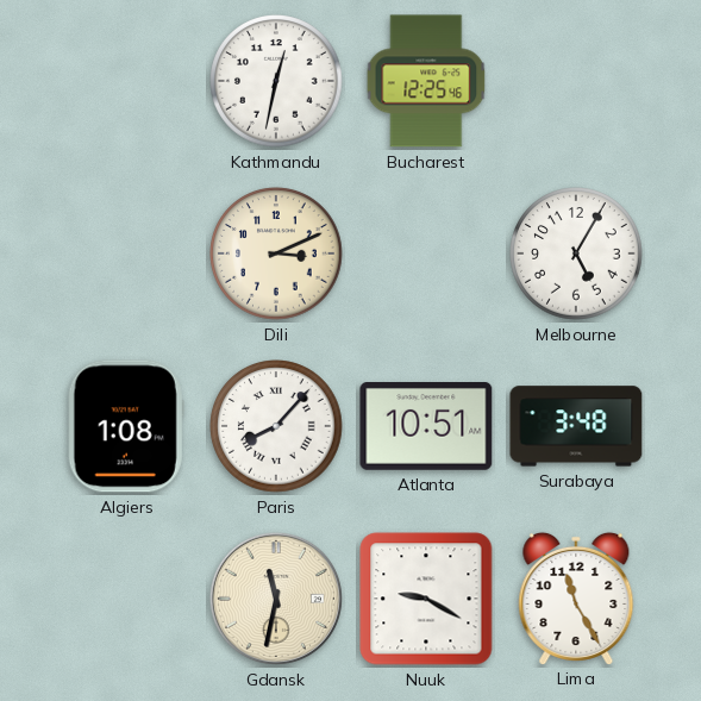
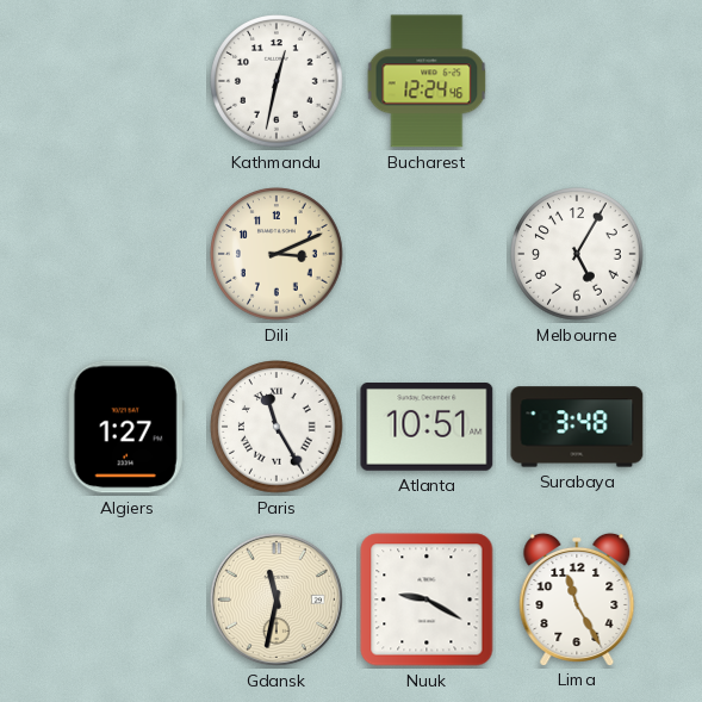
Bucharest: 12:25 -> 12:24 (427, 81)
Algiers: 1:08 -> 1:27 (126, 427)
Paris: 8:07 -> 11:25 (277, 427)
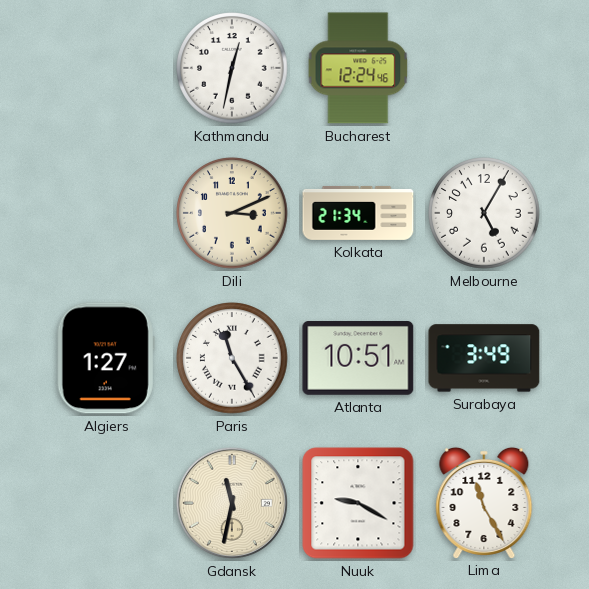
Kolkata: none -> 21:34 (358, 213)
Surabaya: 3:48 -> 3:49 (484, 358)
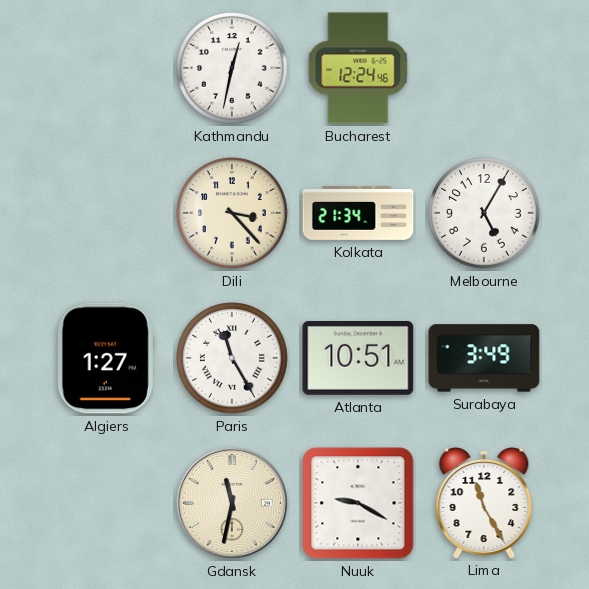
Dili: 3:11 -> 3:23 (232, 213)
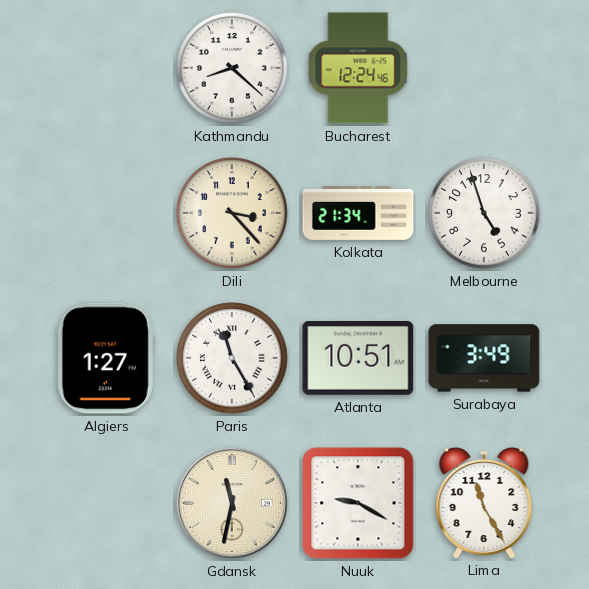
Kathmandu: 12:32 -> 8:22 (232, 68)
Melbourne: 5:05 -> 4:57 (484, 213)
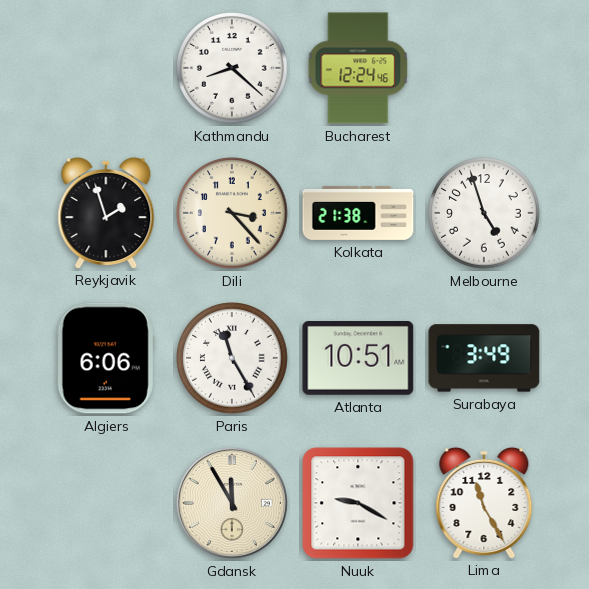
Reykjavik: none -> 1:57 (106, 212)
Kolkata: 21:34 -> 21:38 (358, 213)
Algiers: 1:27 -> 6:06 (106, 358)
Gdansk: 11:32 -> 11:55 (232, 503)
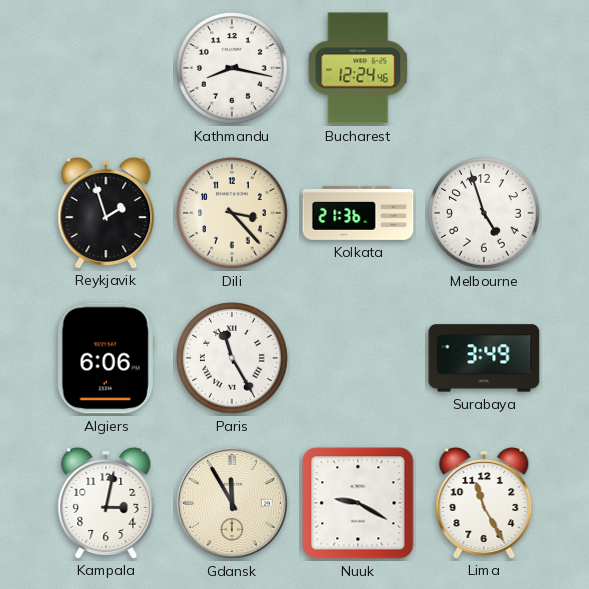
Kathmandu: 8:22 -> 8:17 (232, 68)
Kolkata: 21:38 -> 21:36 (358, 213)
Atlanta: 10:51 -> none (358, 359)
Kampala: none -> 3:02 (106, 502)
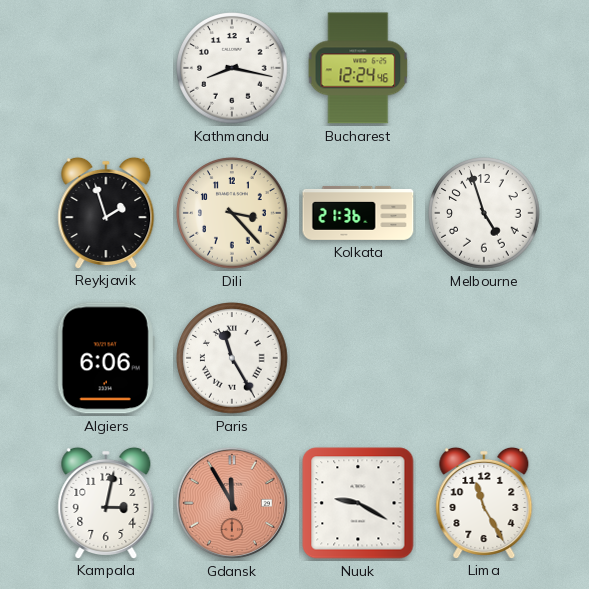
Surabaya: 3:49 -> none (484, 358)
Gdansk dial: cream -> salmon (232, 503)
